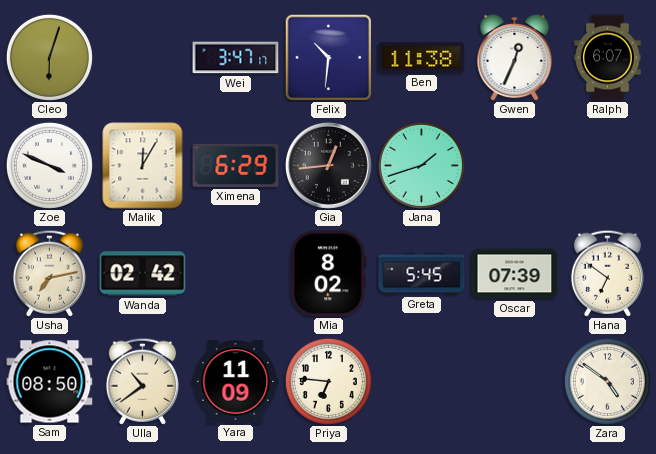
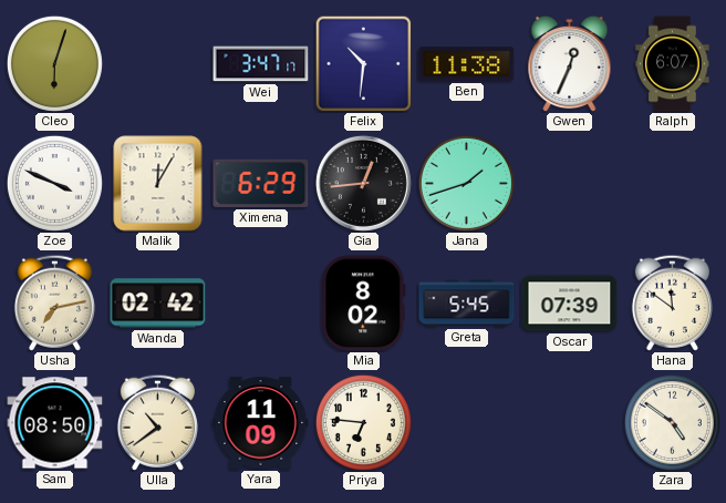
Hana: 6:51 -> 11:51 (672, 302)
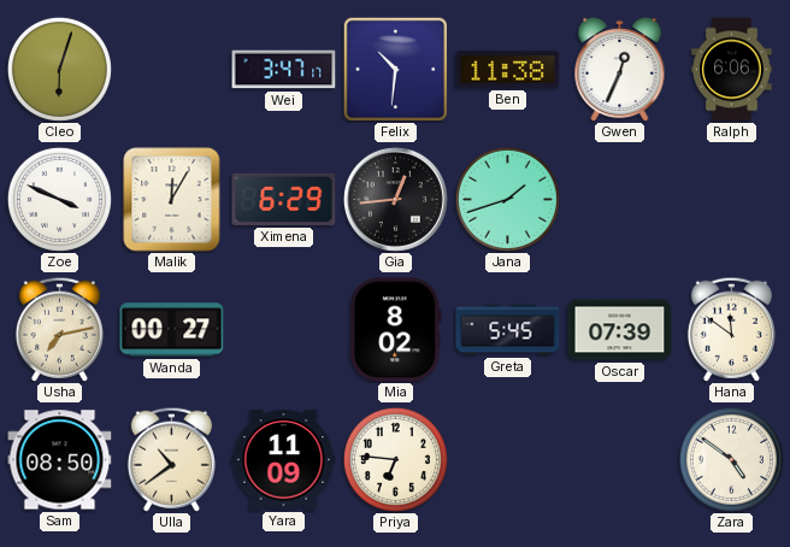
Ralph: 6:07 -> 6:06 (732, 70)
Wanda: 02:42 -> 00:27 (172, 330)
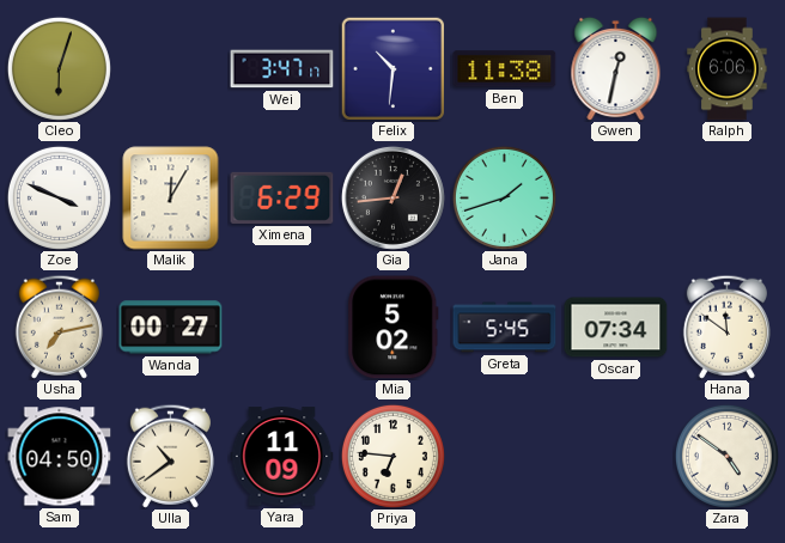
Gwen: 12:34 -> 12:32 (616, 68)
Mia: 8:02 -> 5:02 (394, 328)
Oscar: 07:39 -> 07:34 (616, 328)
Sam: 08:50 -> 04:50 (60, 457)
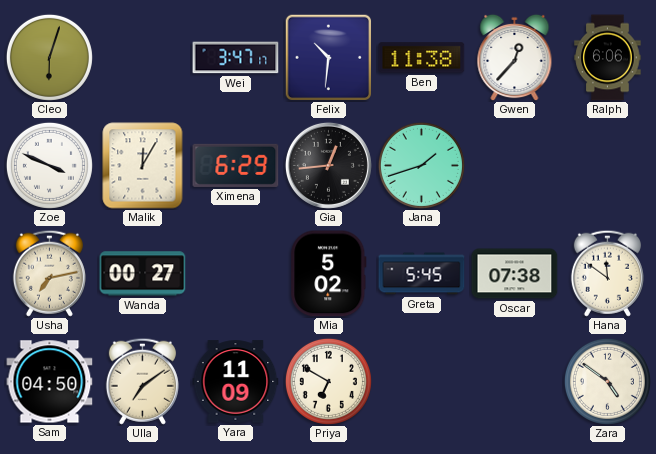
Gwen: 12:32 -> 12:37 (515, 57)
Oscar: 07:34 -> 07:38 (515, 274)
Ulla: 10:39 -> 7:09 (142, 381)
Priya: 6:46 -> 6:50 (328, 381)
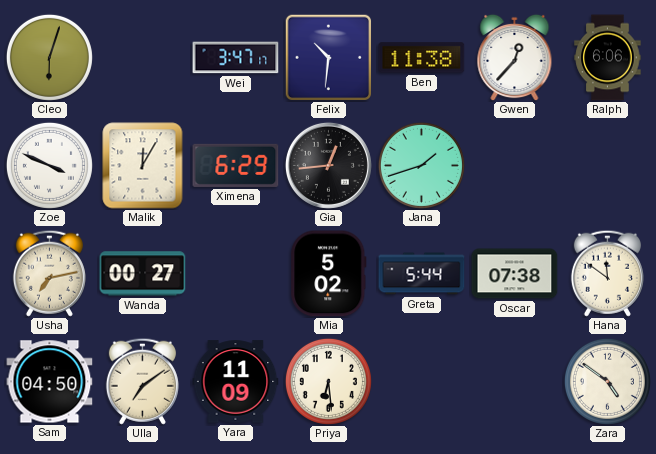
Greta: 5:45 -> 5:44 (422, 274)
Priya: 6:50 -> 6:29 (328, 381)
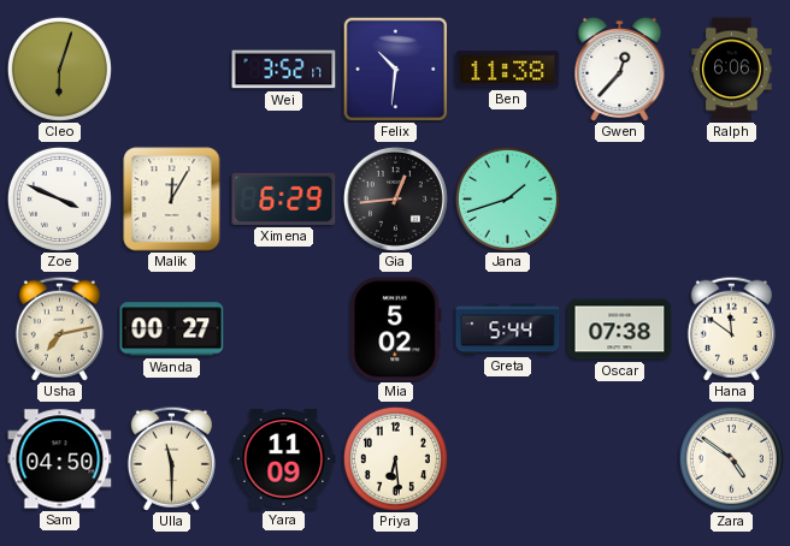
Wei: 3:47 -> 3:52 (284, 70)
Ulla: 7:09 -> 11:30 (171, 458)
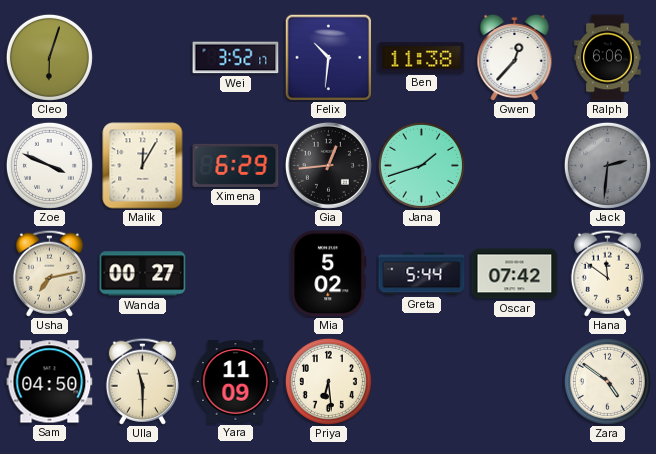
Jack: none -> 2:31 (607, 165)
Oscar: 07:38 -> 07:42 (515, 274)
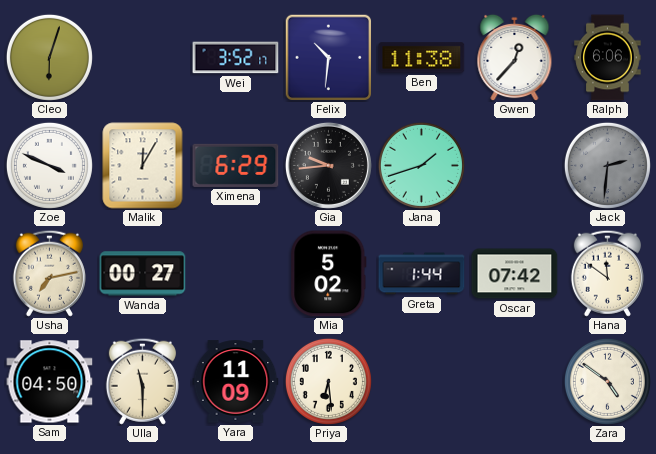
Gia: 12:44 -> 9:44 (328, 165)
Greta: 5:44 -> 1:44 (422, 274)
